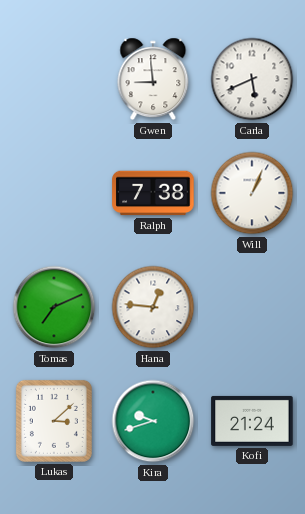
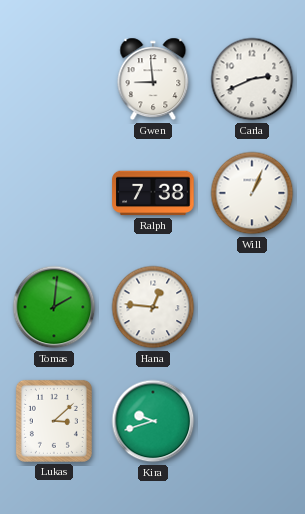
Carla: 5:41 -> 2:41 (252, 79)
Tomas: 7:11 -> 2:01 (54, 307)
Kofi: 21:24 -> none (252, 421)
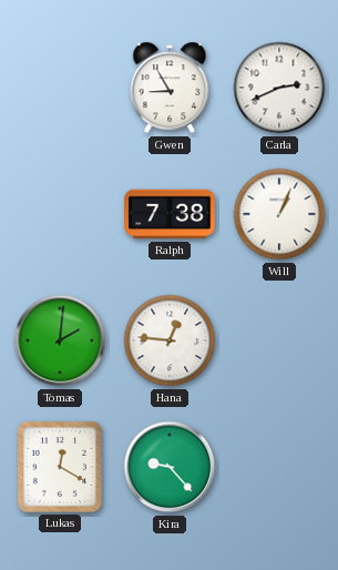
Gwen: 8:59 -> 8:55 (170, 88)
Lukas: 3:08 -> 12:20 (60, 467)
Kira: 9:42 -> 9:23 (170, 467)
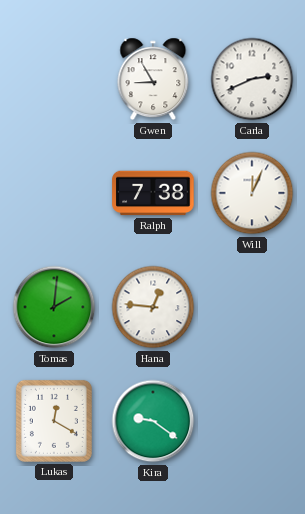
Will: 1:04 -> 12:04 (252, 193)
Kira: 9:23 -> 9:21 (153, 421)
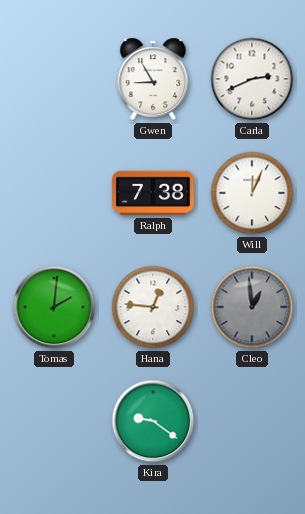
Cleo: none -> 12:59 (252, 307)
Lukas: 12:20 -> none (54, 421)
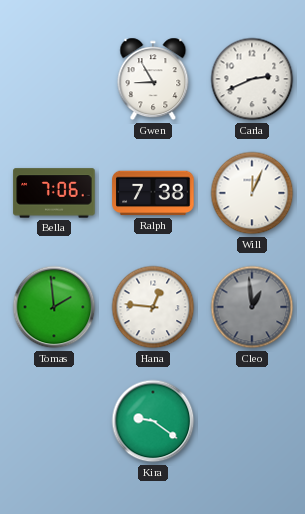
Bella: none -> 7:06 (54, 193)
Tomas: 2:01 -> 1:59 (54, 307)
